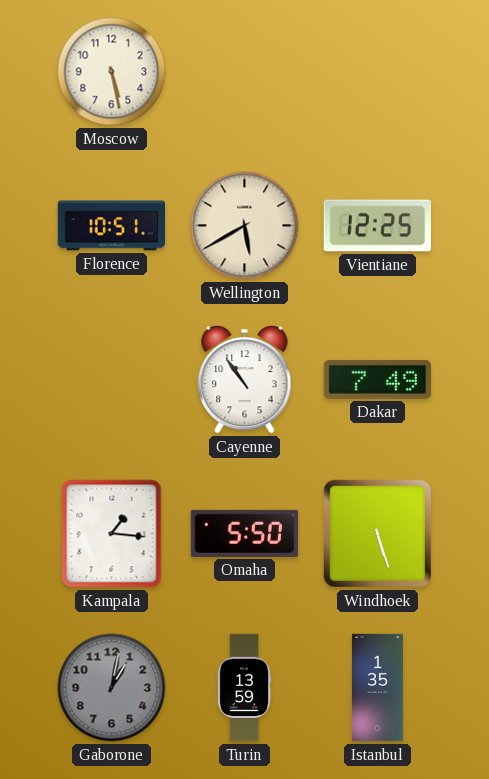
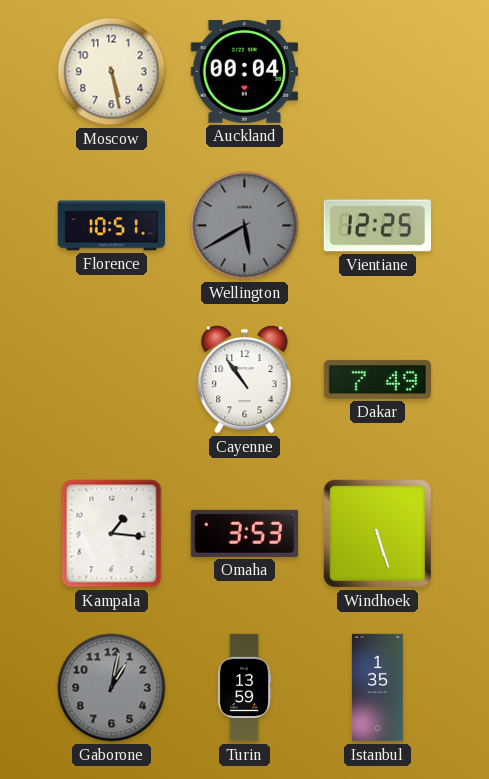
Auckland: none -> 00:04 (244, 71)
Wellington dial: cream -> grey (245, 226)
Omaha: 5:50 -> 3:53 (245, 533)
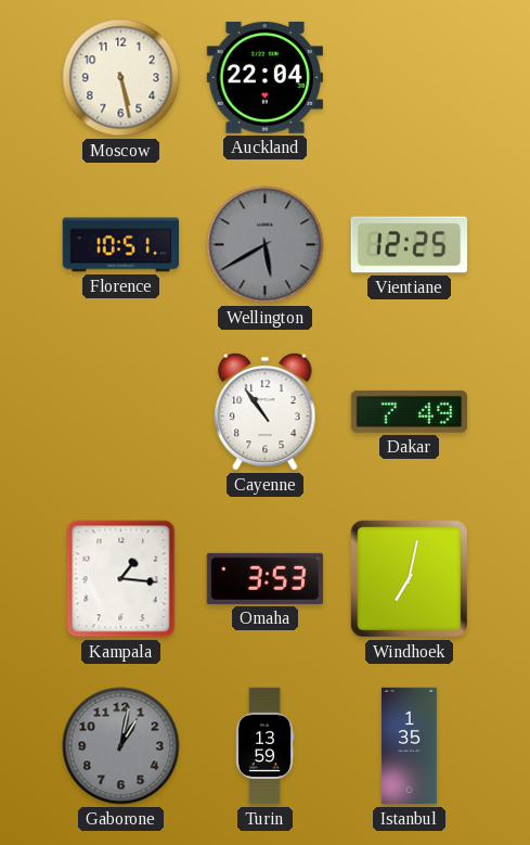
Auckland: 00:04 -> 22:04 (264, 77)
Windhoek: 5:27 -> 7:02 (409, 578)
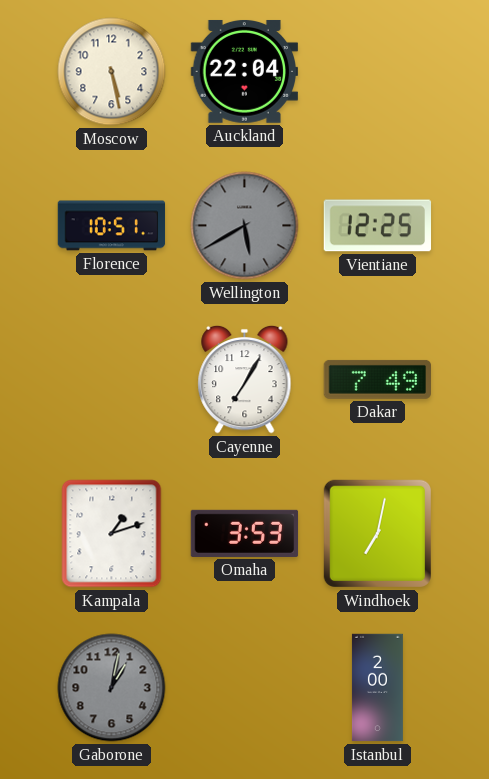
Cayenne: 10:54 -> 7:05 (245, 379)
Kampala: 1:16 -> 1:12 (112, 534)
Turin: 13:59 -> none (264, 746)
Istanbul: 1:35 -> 2:00 (377, 688)
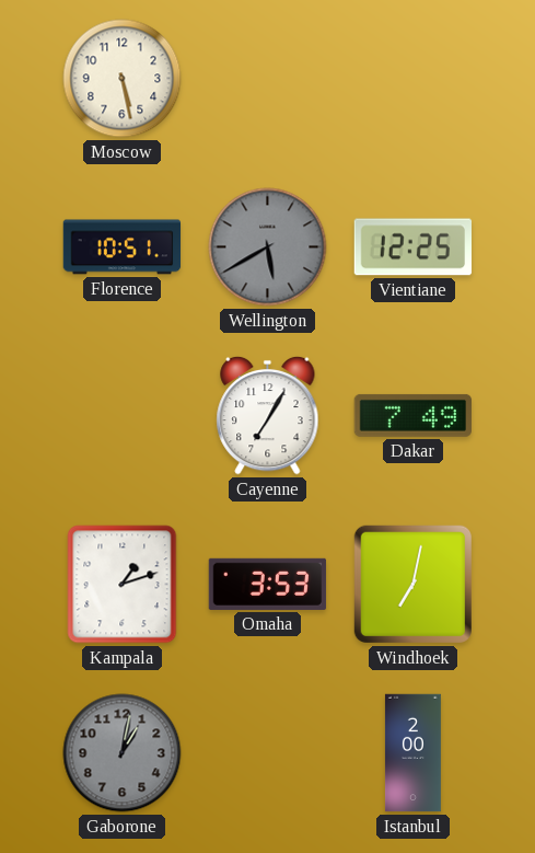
Auckland: 22:04 -> none (244, 71)
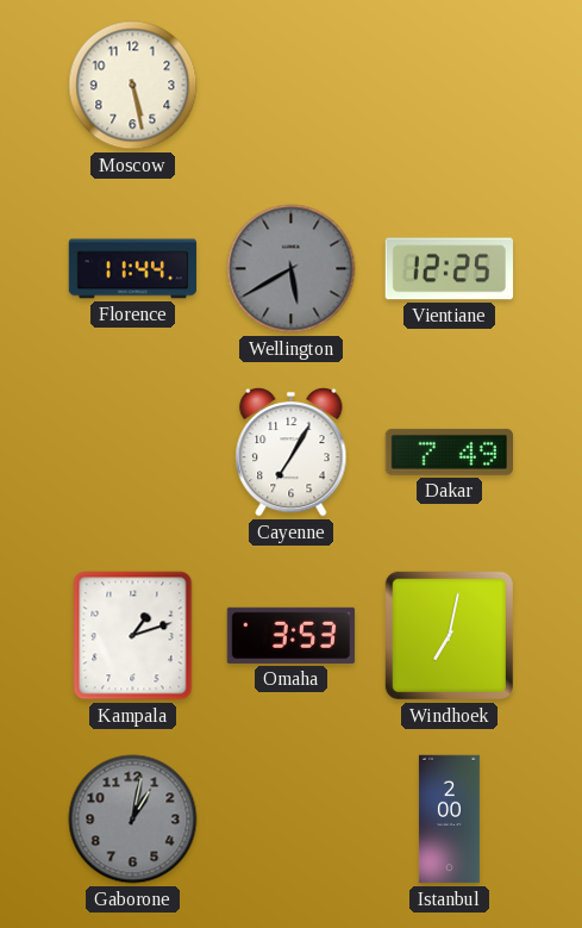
Florence: 10:51 -> 11:44 (133, 269)
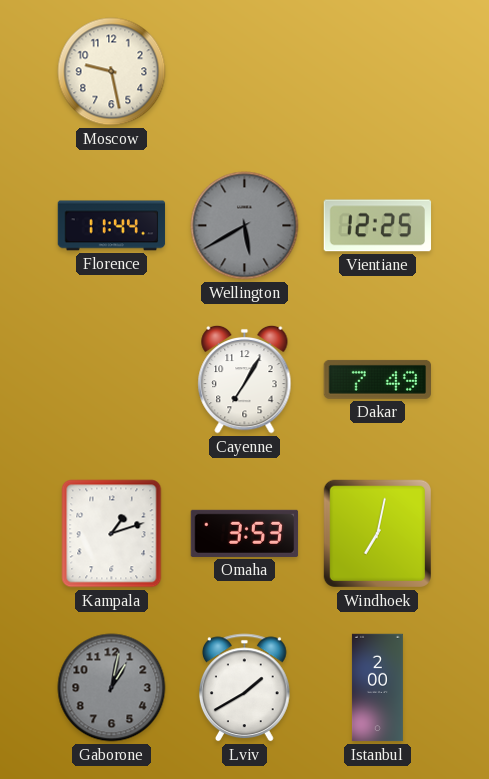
Moscow: 5:28 -> 9:28 (112, 72)
Lviv: none -> 1:40 (245, 688)
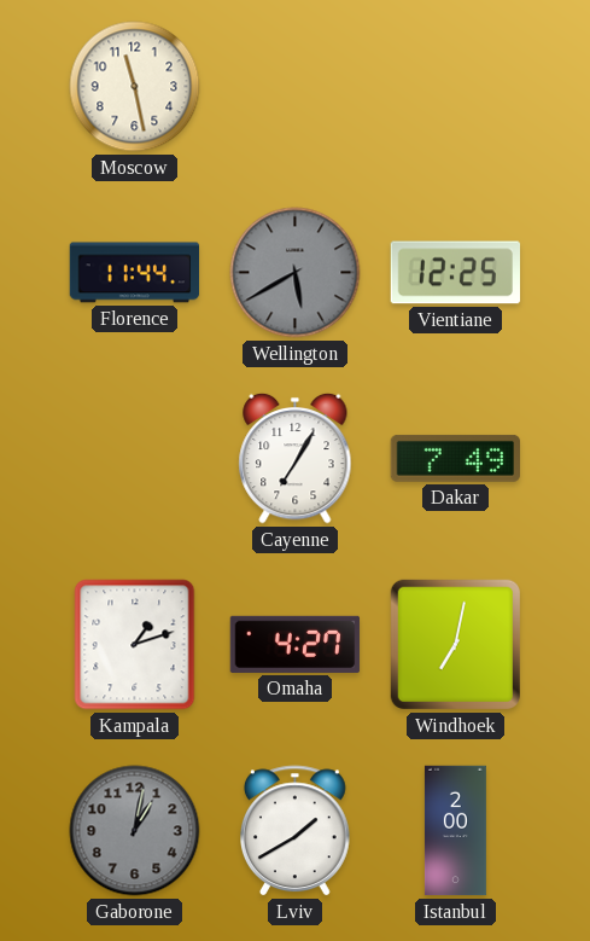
Moscow: 9:28 -> 11:28 (135, 87)
Omaha: 3:53 -> 4:27 (296, 644)
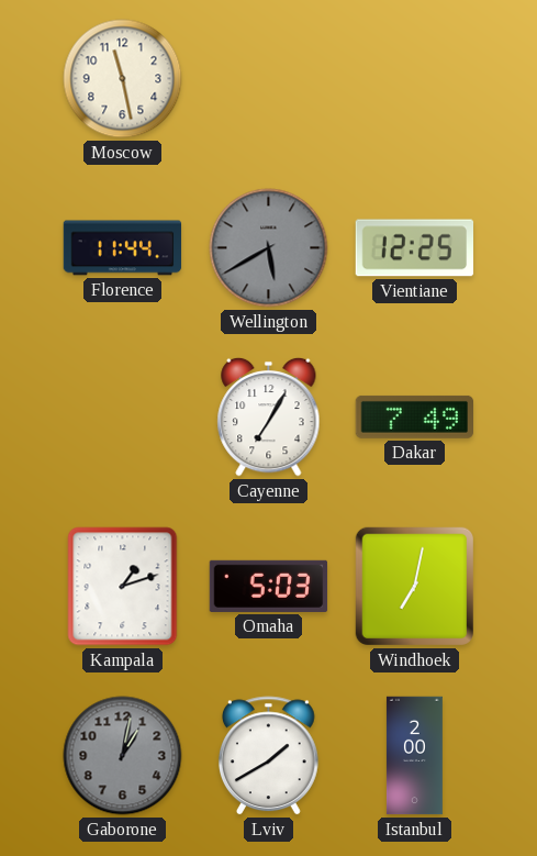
Omaha: 4:27 -> 5:03 (269, 586)
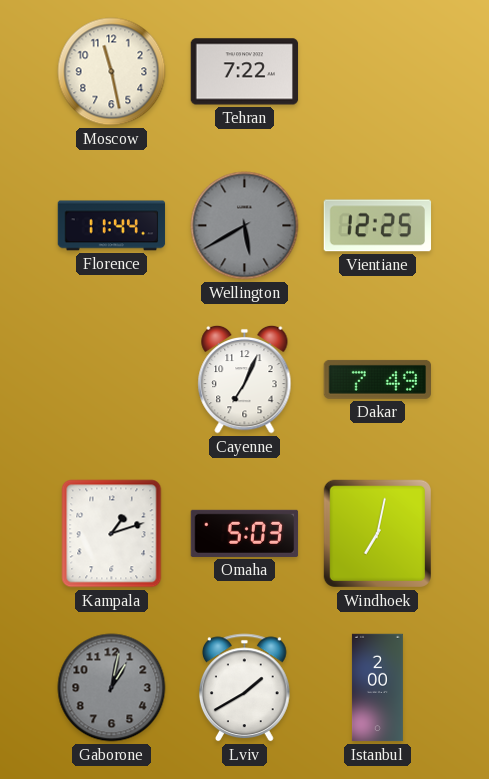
Tehran: none -> 7:22 (245, 72)
Cayenne: 7:05 -> 7:04 (245, 379)
